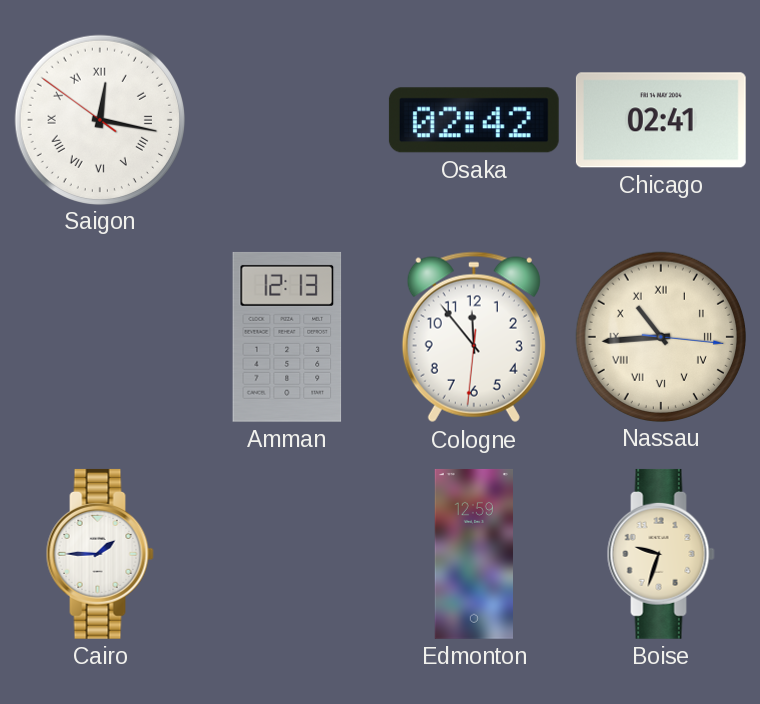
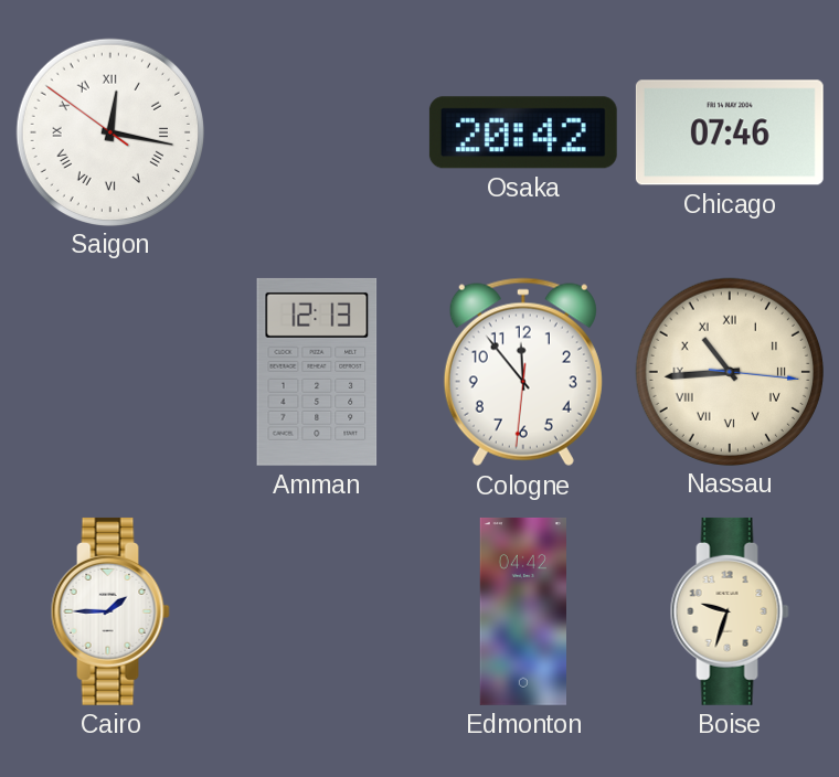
Osaka: 02:42 -> 20:42 (523, 132)
Chicago: 02:41 -> 07:46 (730, 132)
Edmonton: 12:59 -> 04:42 (522, 611)
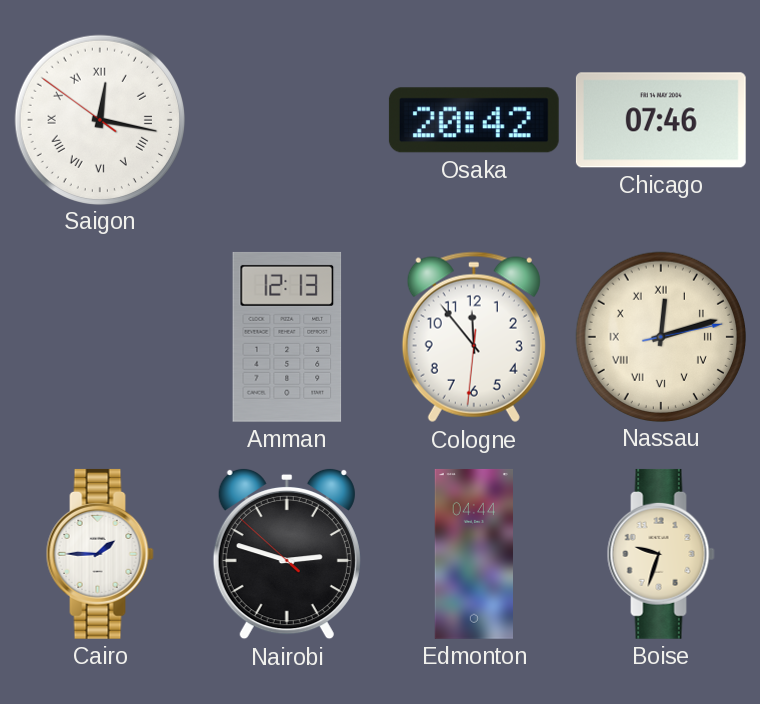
Nassau: 10:44 -> 12:12 (660, 336)
Nairobi: none -> 2:47 (287, 554)
Edmonton: 04:42 -> 04:44 (473, 554)
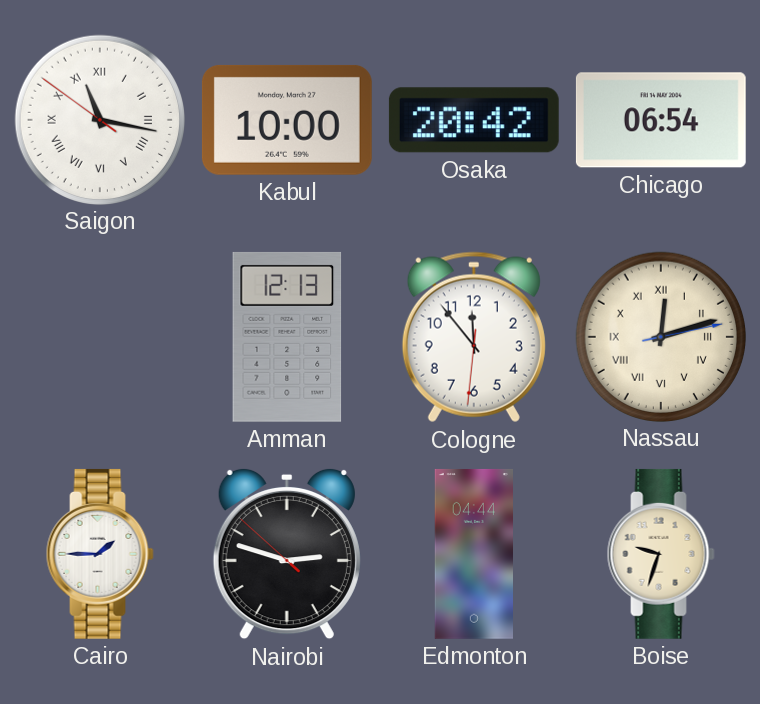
Saigon: 12:16 -> 11:16 (99, 119)
Kabul: none -> 10:00 (287, 120)
Chicago: 07:46 -> 06:54 (661, 120)
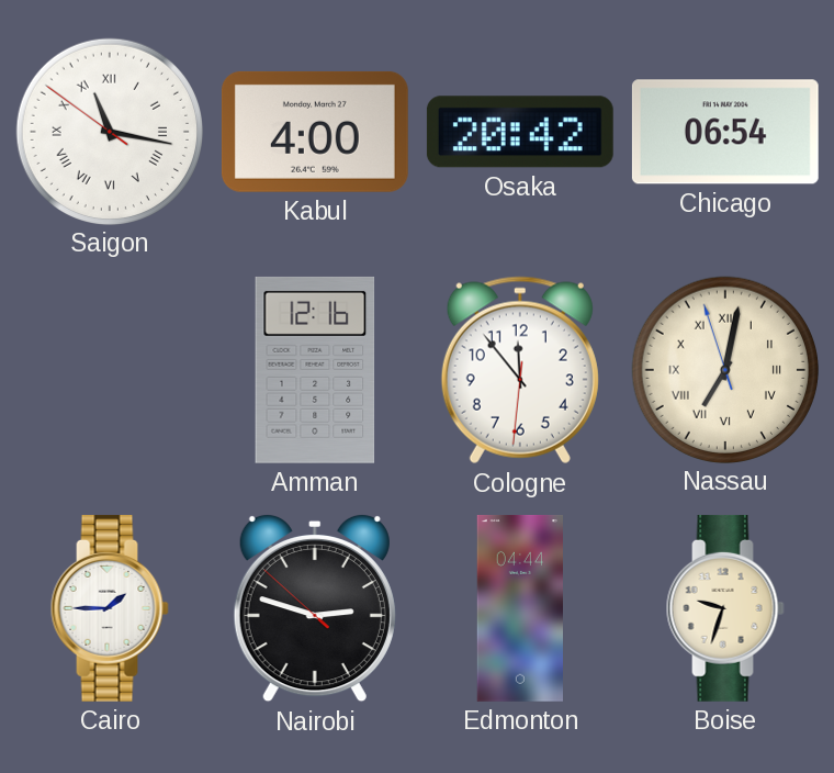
Kabul: 10:00 -> 4:00 (315, 132)
Amman: 12:13 -> 12:16 (315, 370)
Nassau: 12:12 -> 7:01 (724, 369)
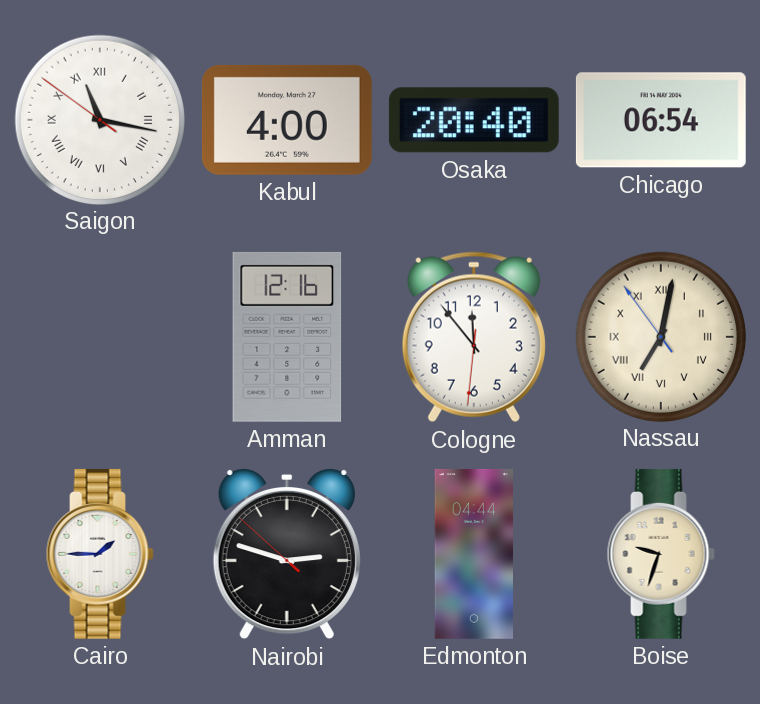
Osaka: 20:42 -> 20:40 (474, 120)
Nassau: 7:01:57 -> 7:01:54 (660, 336)
